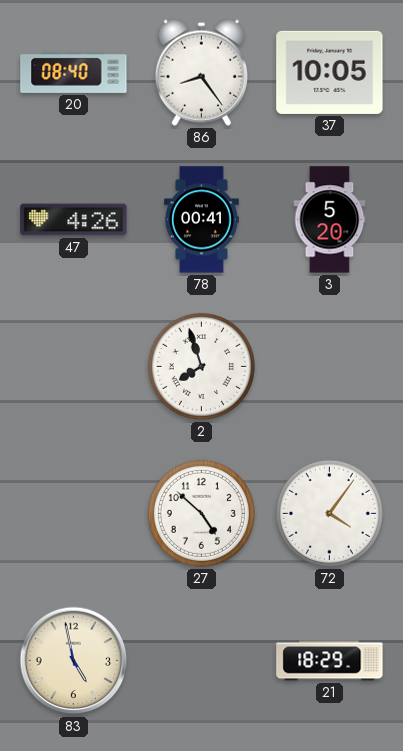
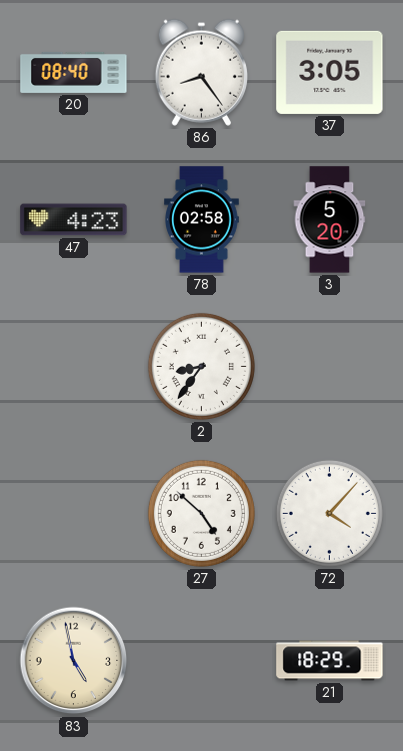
37: 10:05 -> 3:05 (330, 72)
47: 4:26 -> 4:23 (74, 220)
78: 00:41 -> 02:58 (202, 220)
2: 7:57 -> 8:36 (201, 366)
72: 4:06 -> 4:07 (329, 513)
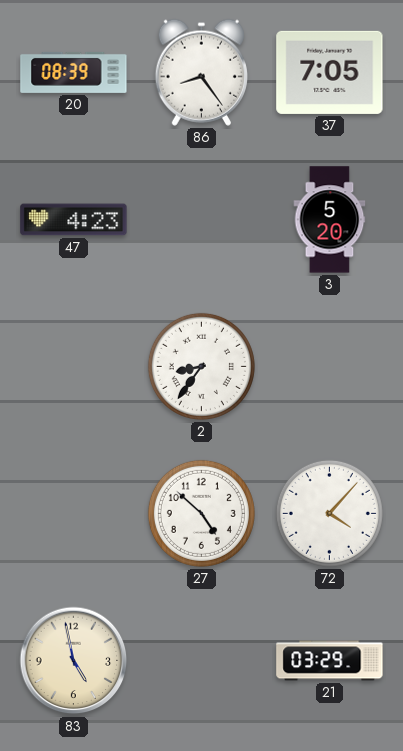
20: 08:40 -> 08:39 (74, 72)
37: 3:05 -> 7:05 (330, 72)
78: 02:58 -> none (202, 220)
21: 18:29 -> 03:29 (330, 661)
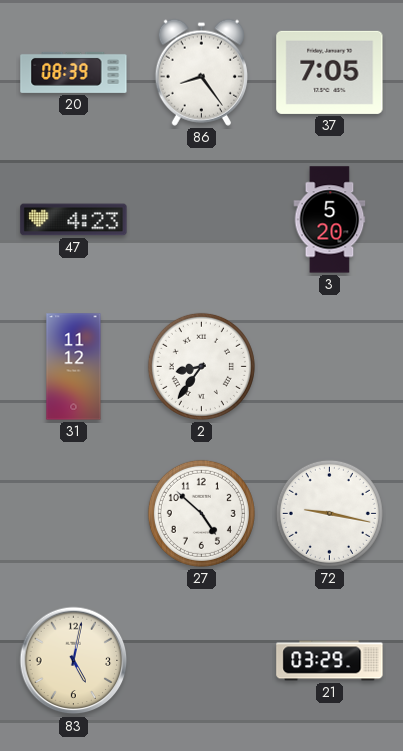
31: none -> 11:12 (74, 367)
72: 4:07 -> 9:17 (329, 513)
83: 4:58 -> 5:02 (74, 661)
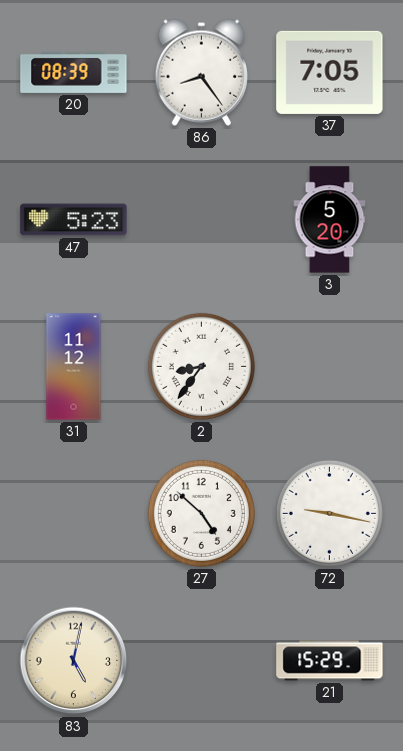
47: 4:23 -> 5:23 (74, 220)
21: 03:29 -> 15:29 (330, 661)
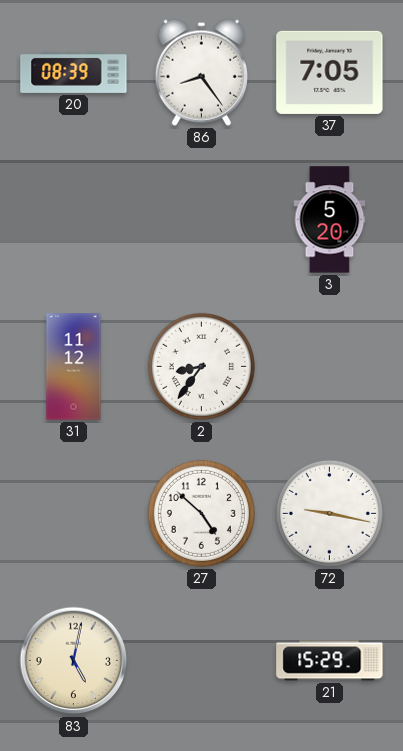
47: 5:23 -> none (74, 220)
